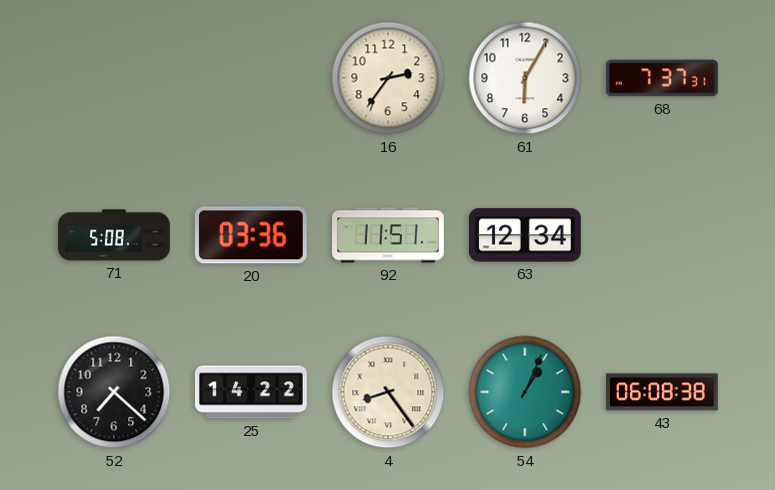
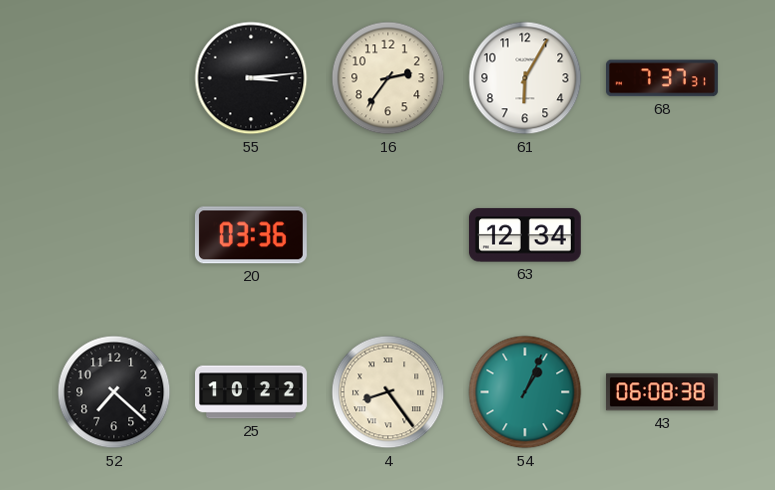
55: none -> 3:14 (251, 78)
71: 5:08 -> none (114, 235)
92: 11:51 -> none (389, 235)
25: 14:22 -> 10:22 (252, 392)
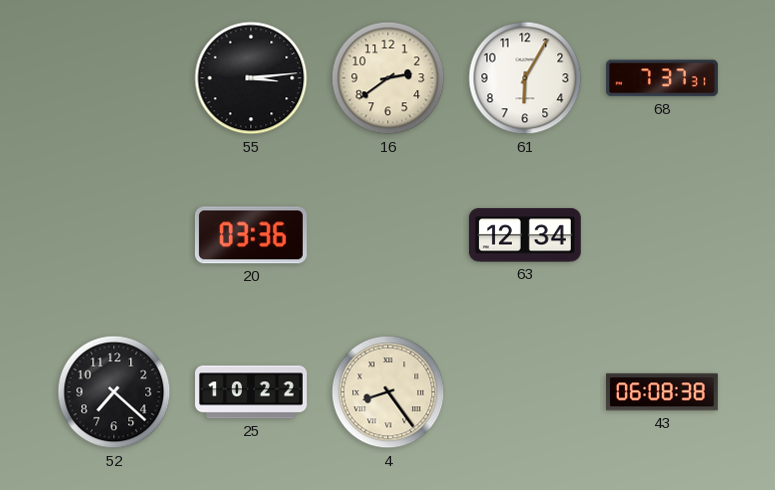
16: 2:36 -> 2:39 (388, 78)
54: 1:04 -> none (525, 392)
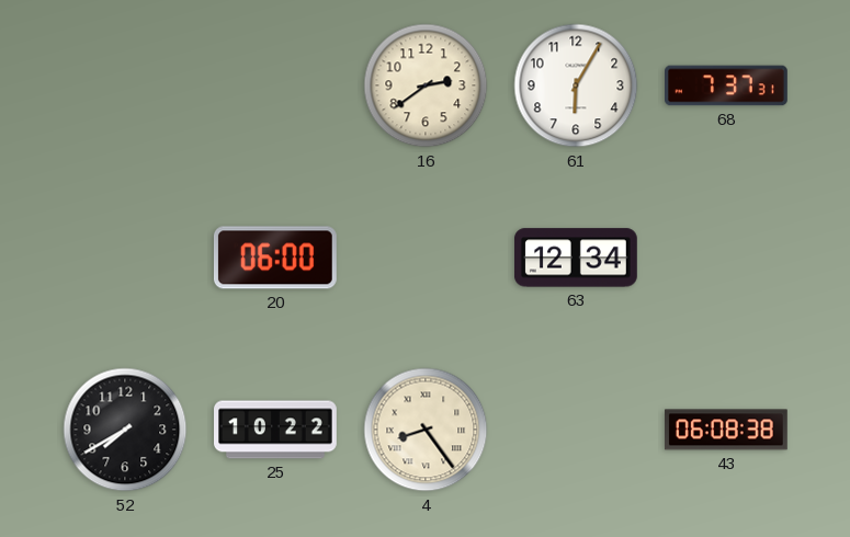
55: 3:14 -> none (251, 78)
20: 03:36 -> 06:00 (275, 258)
52: 7:22 -> 7:40 (125, 430)
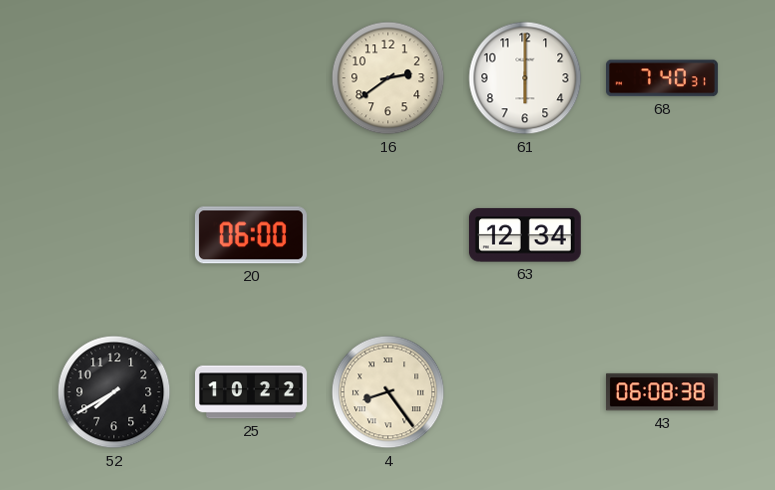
61: 6:05 -> 6:00 (525, 78)
68: 7:37 -> 7:40 (663, 78)
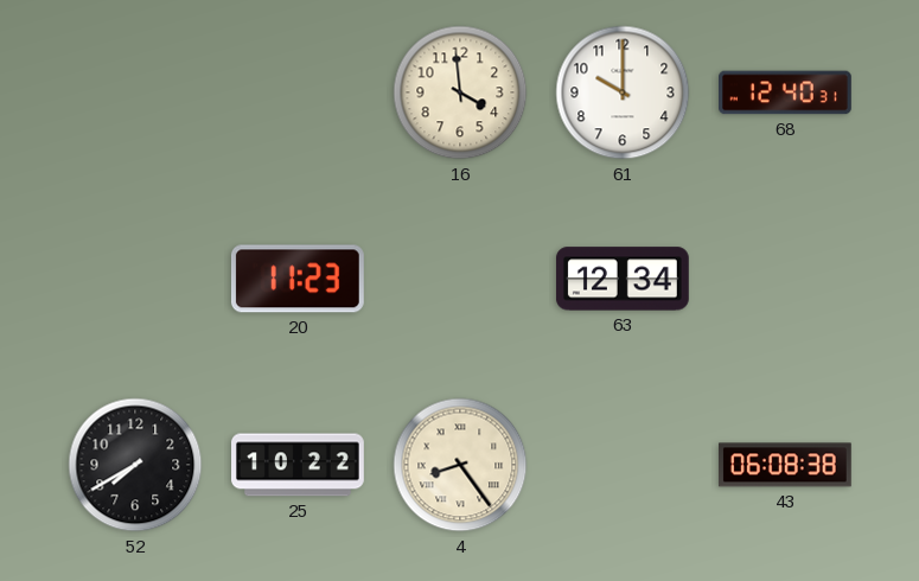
16: 2:39 -> 3:59 (460, 92)
61: 6:00 -> 10:00 (623, 92)
68: 7:40 -> 12:40 (786, 92)
20: 06:00 -> 11:23 (298, 279)
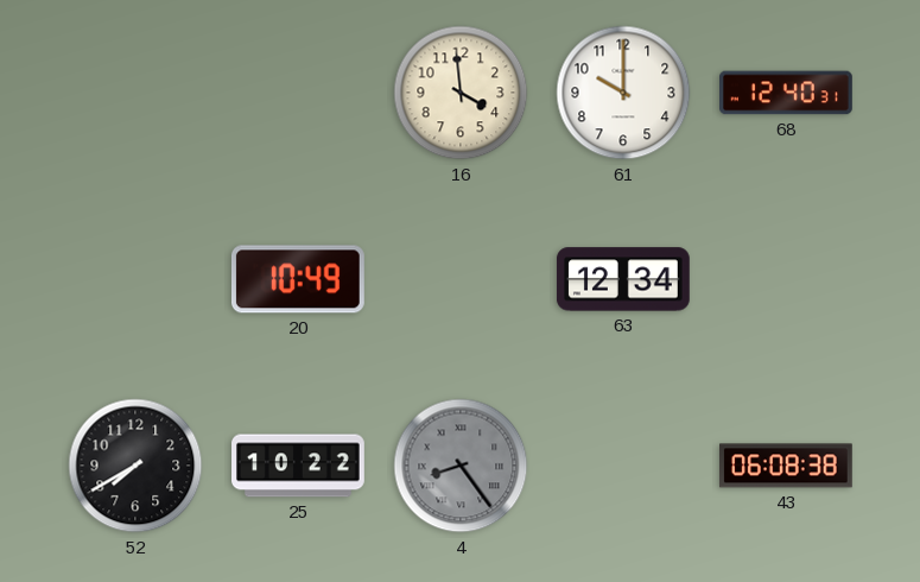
20: 11:23 -> 10:49 (298, 279)
4 dial: cream -> grey (461, 466)
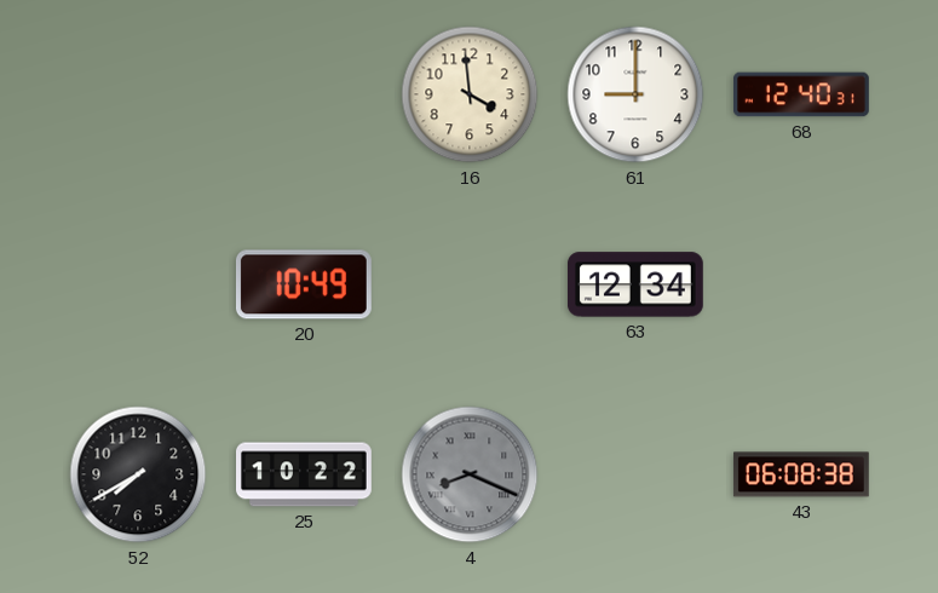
61: 10:00 -> 9:00 (635, 94)
4: 8:24 -> 8:19 (470, 474)
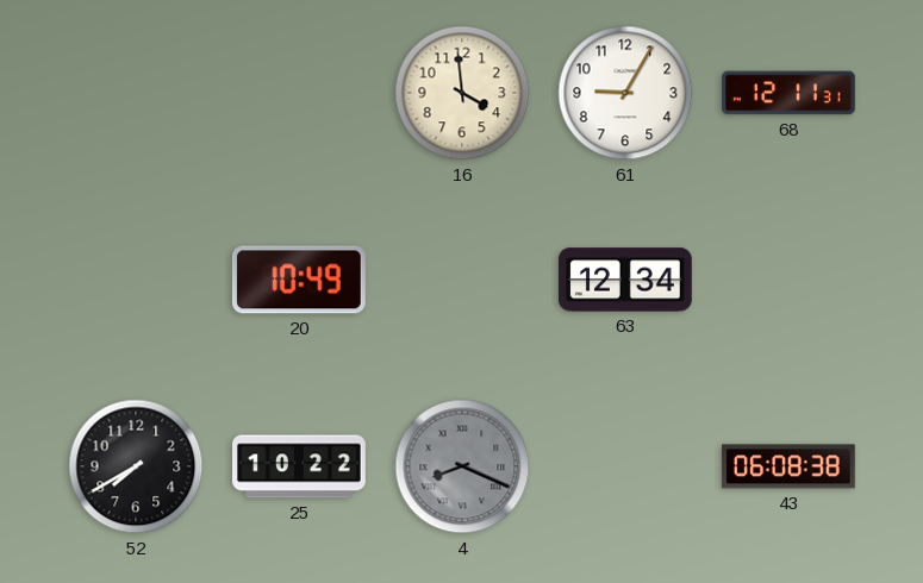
61: 9:00 -> 9:05 (625, 93)
68: 12:40 -> 12:11 (790, 93)
